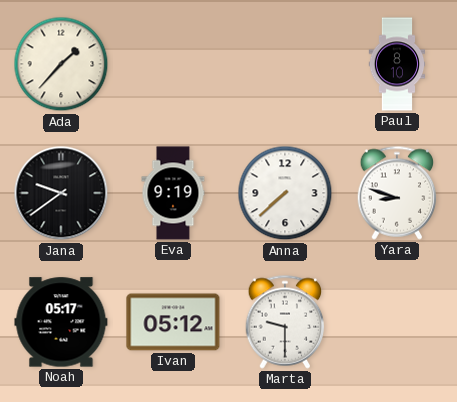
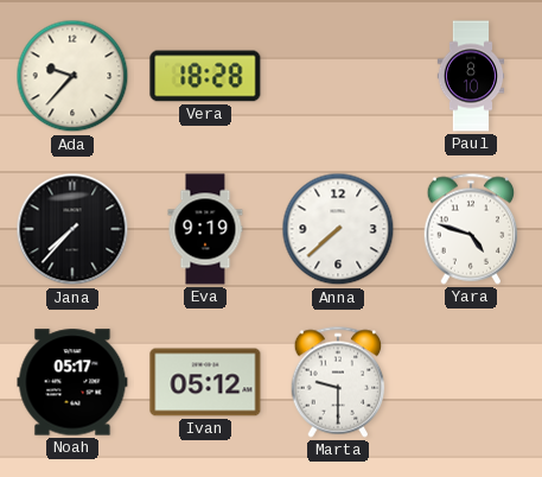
Ada: 1:37 -> 9:37 (72, 76)
Vera: none -> 18:28 (205, 76)
Jana: 9:39 -> 7:37 (72, 229)
Yara: 8:48 -> 4:48 (471, 229)
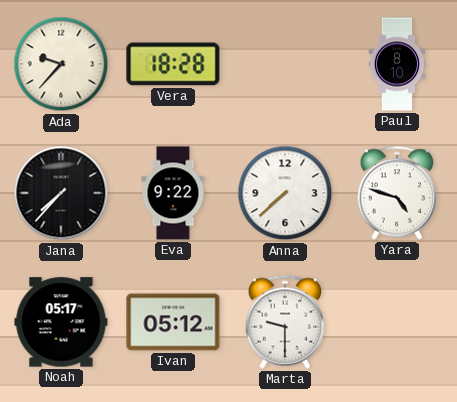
Eva: 9:19 -> 9:22 (173, 193)
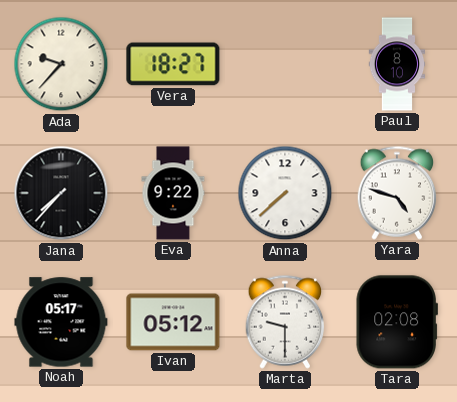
Vera: 18:28 -> 18:27 (173, 64)
Tara: none -> 02:08 (397, 322)
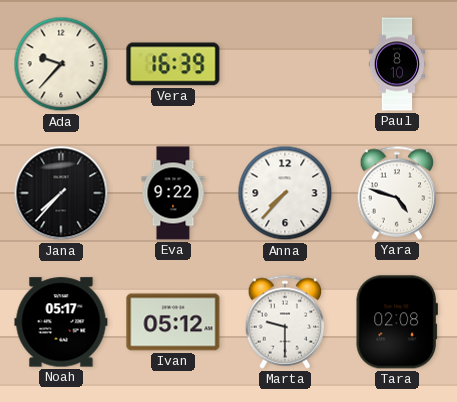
Vera: 18:27 -> 16:39 (173, 64)
Anna: 7:38 -> 7:37 (285, 193)
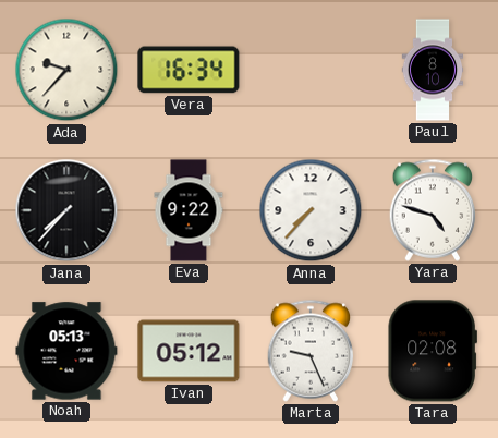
Vera: 16:39 -> 16:34 (189, 70)
Noah: 05:17 -> 05:13 (66, 351)
Marta: 9:30 -> 9:26 (311, 351)
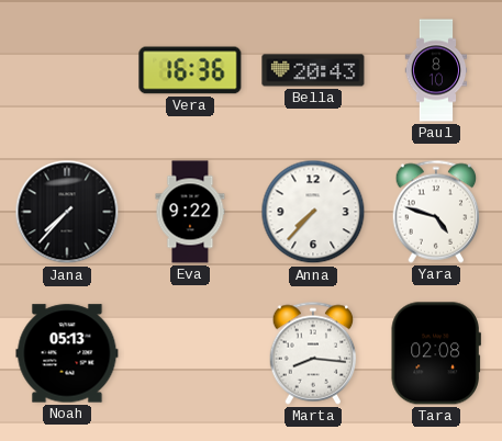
Ada: 9:37 -> none (66, 70)
Vera: 16:34 -> 16:36 (190, 70)
Bella: none -> 20:43 (313, 70)
Ivan: 05:12 -> none (189, 351)
Marta: 9:26 -> 8:16 (313, 353)
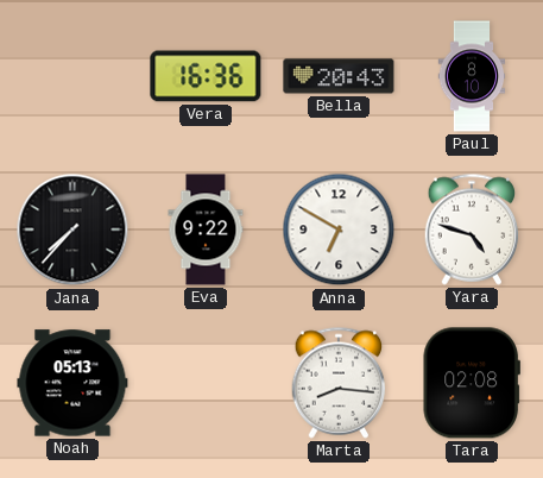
Anna: 7:37 -> 6:50 (339, 229)
